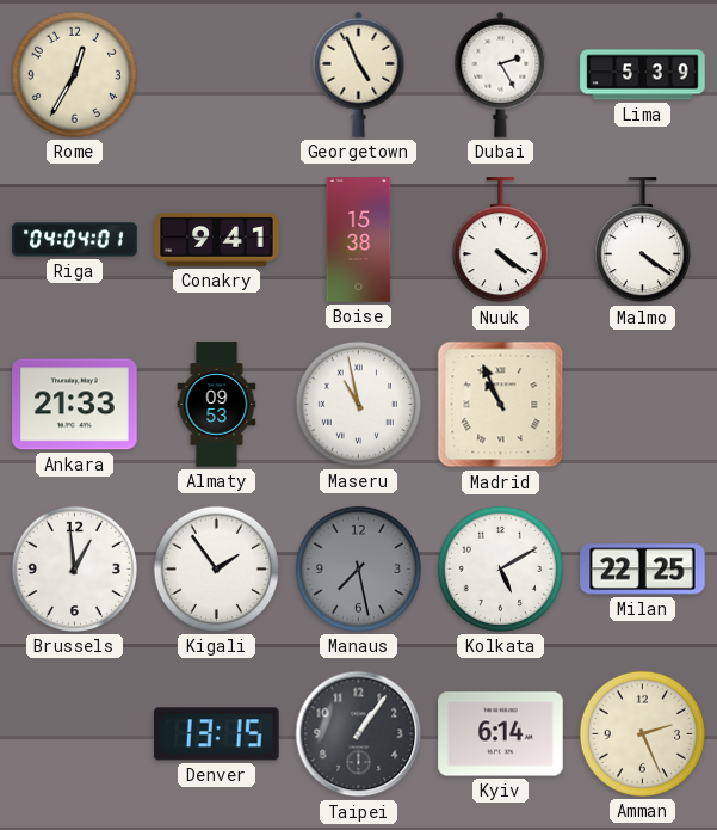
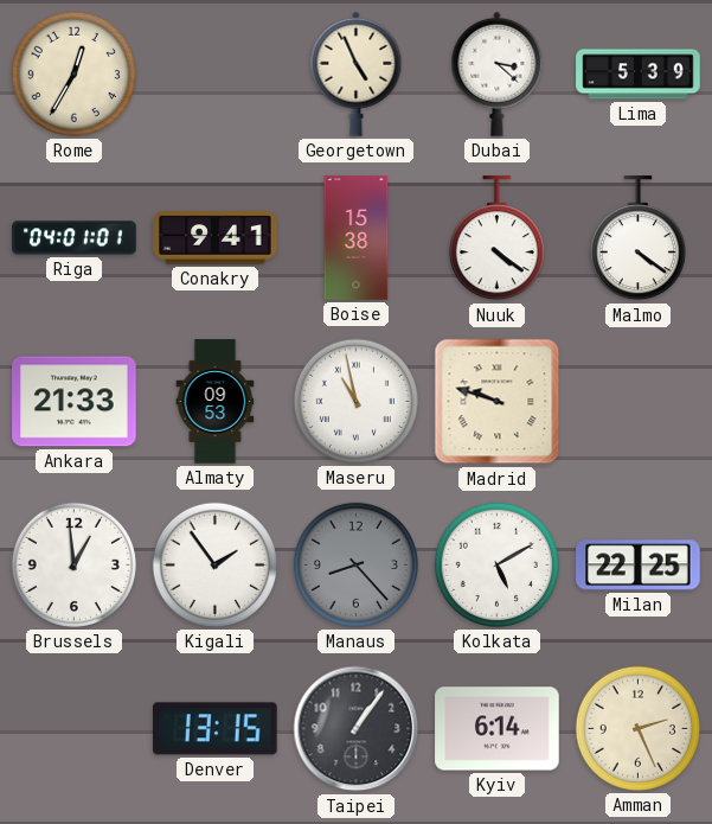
Dubai: 2:25 -> 3:22 (498, 74)
Riga: 04:04 -> 04:01 (75, 238)
Madrid: 10:56 -> 9:48 (498, 402)
Manaus: 7:28 -> 8:23 (355, 564)
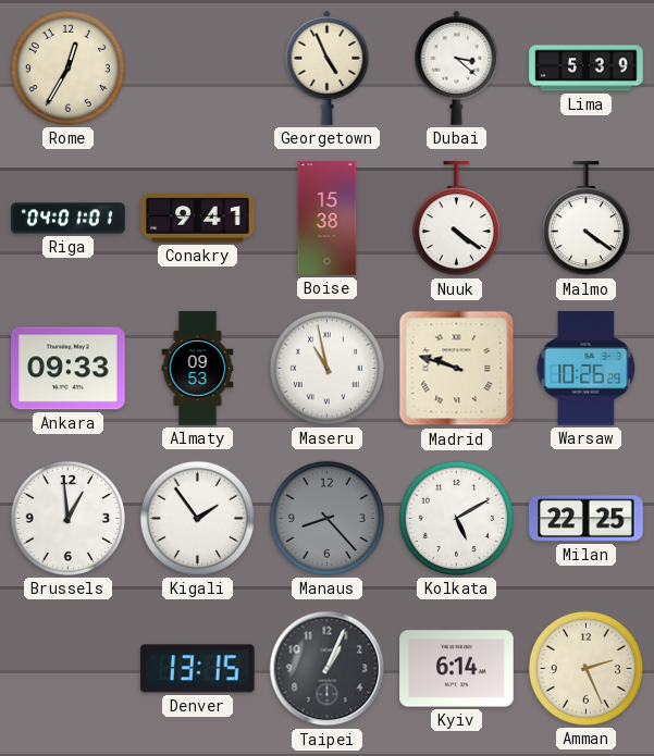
Ankara: 21:33 -> 09:33 (69, 369)
Warsaw: none -> 10:26 (587, 369)
Taipei: 1:06 -> 1:04 (328, 669)
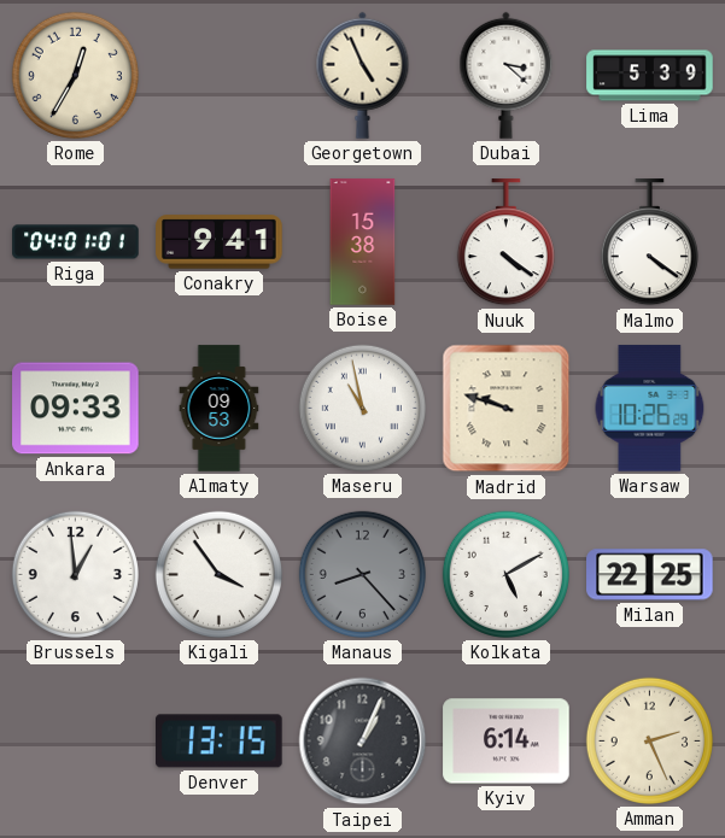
Kigali: 1:54 -> 3:54 (218, 574)
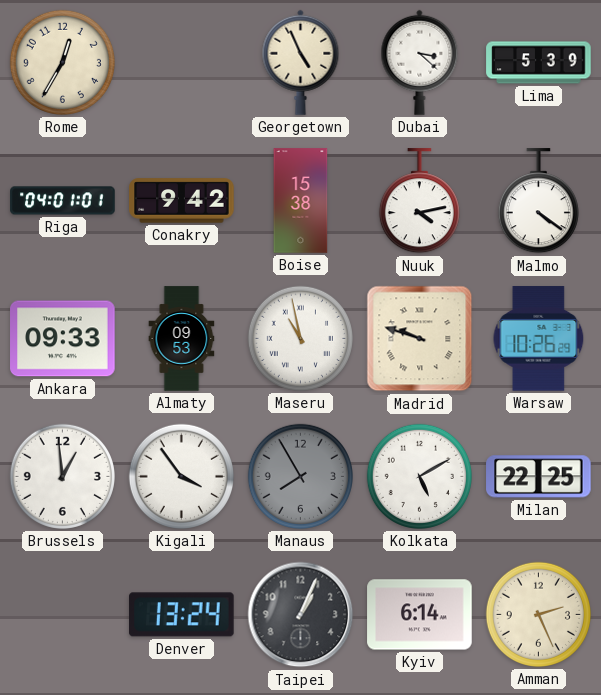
Conakry: 9:41 -> 9:42 (182, 201)
Nuuk: 4:21 -> 4:13 (419, 201)
Manaus: 8:23 -> 7:55 (300, 476)
Denver: 13:15 -> 13:24 (182, 615)
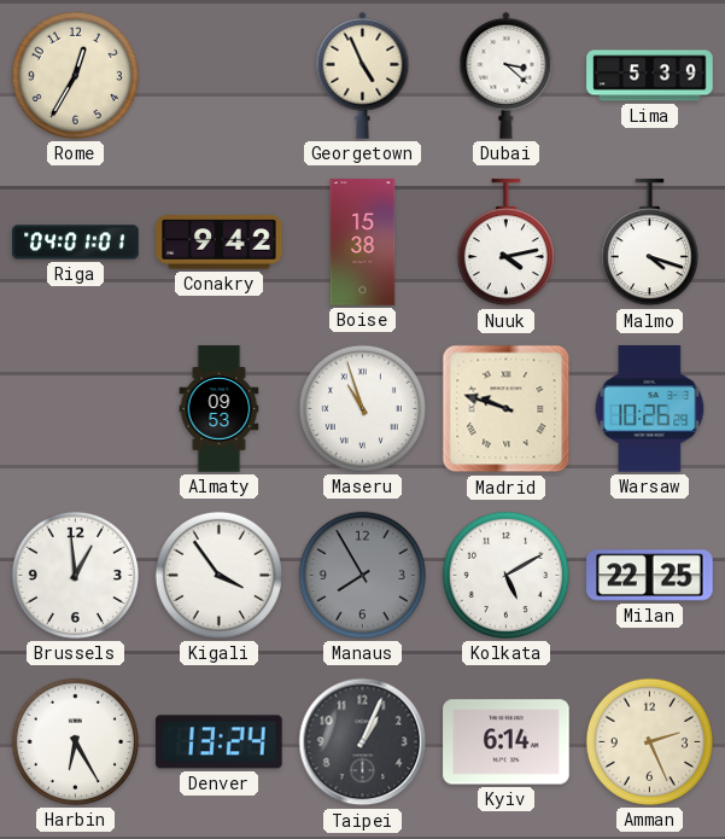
Malmo: 4:21 -> 4:18 (649, 243)
Ankara: 09:33 -> none (63, 339)
Maseru: 10:58 -> 10:57 (362, 408)
Harbin: none -> 6:25 (75, 741)
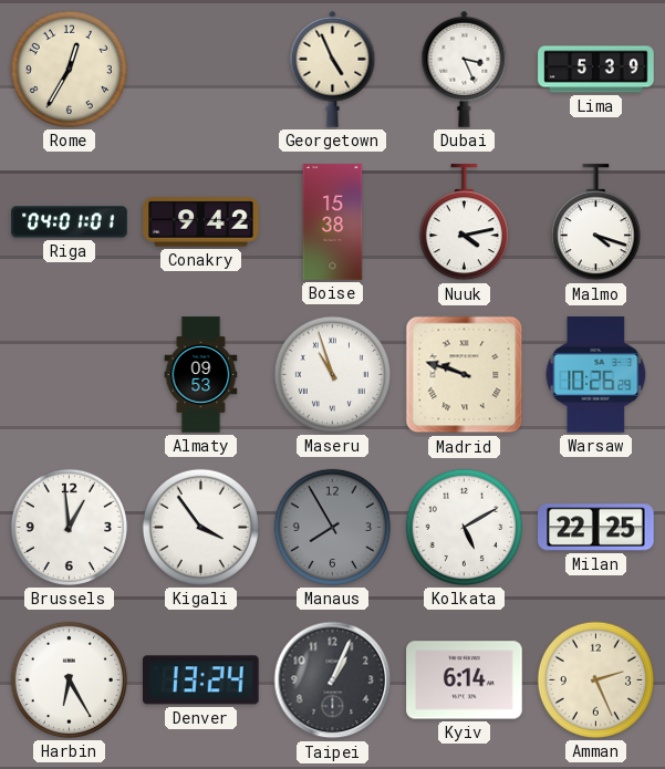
Dubai: 3:22 -> 3:26 (465, 69)
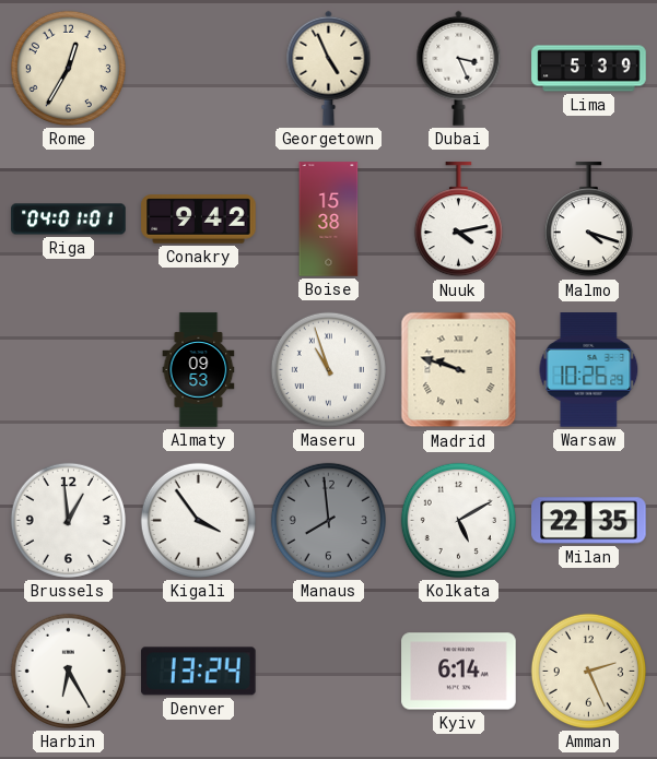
Manaus: 7:55 -> 7:59 (328, 520)
Milan: 22:25 -> 22:35 (589, 521)
Taipei: 1:04 -> none (333, 680)
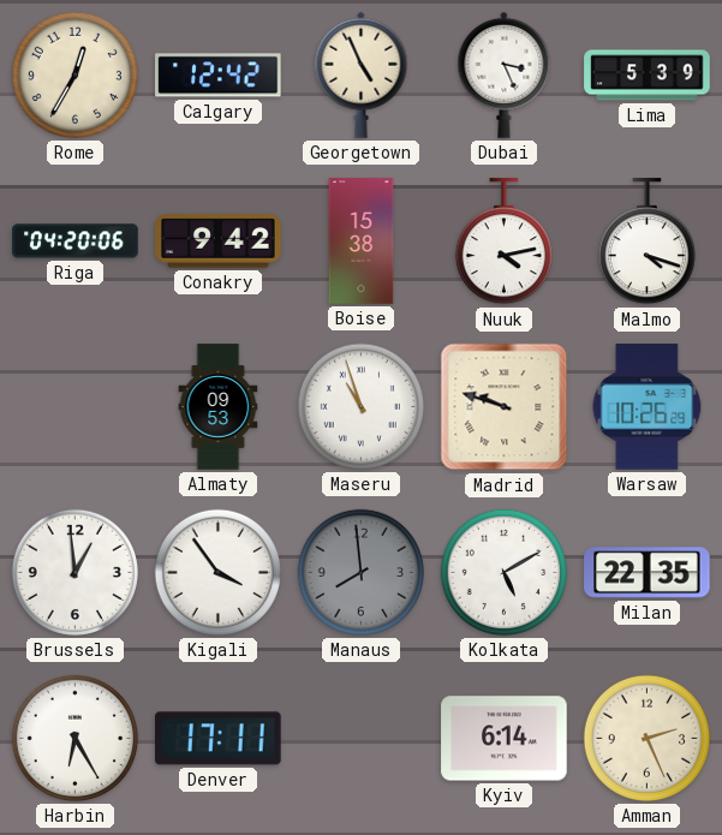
Calgary: none -> 12:42 (219, 76)
Riga: 04:01 -> 04:20 (76, 241)
Denver: 13:24 -> 17:11 (219, 739)
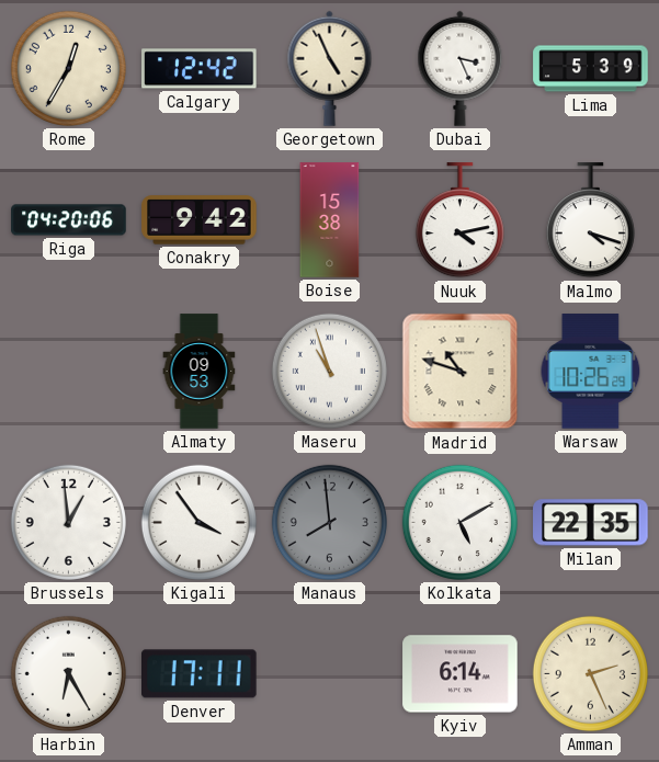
Madrid: 9:48 -> 10:48 (461, 372)
